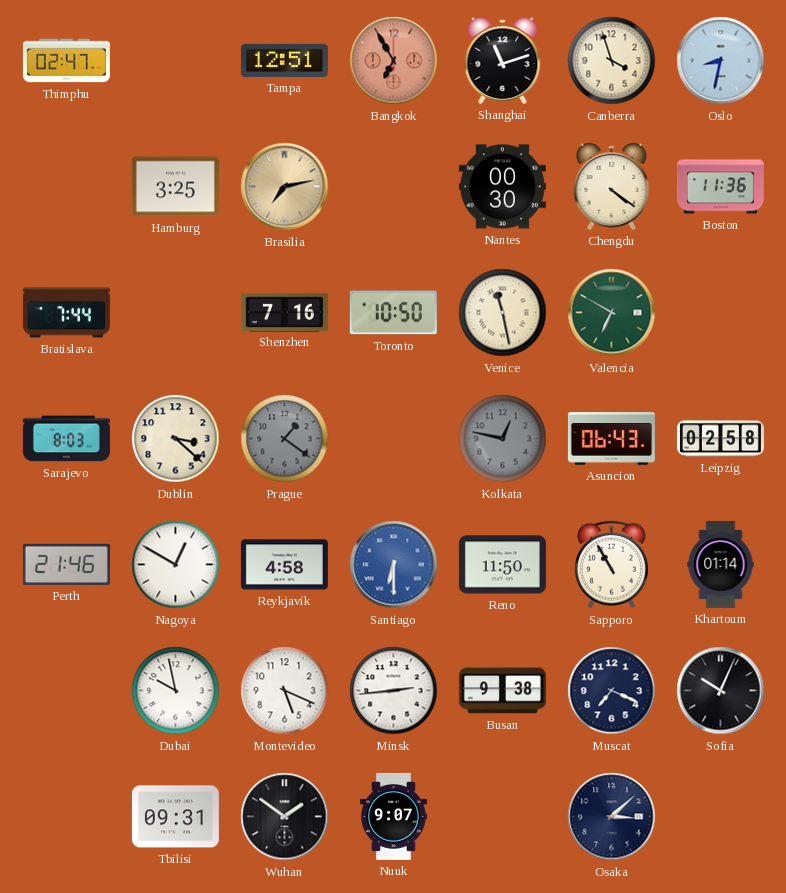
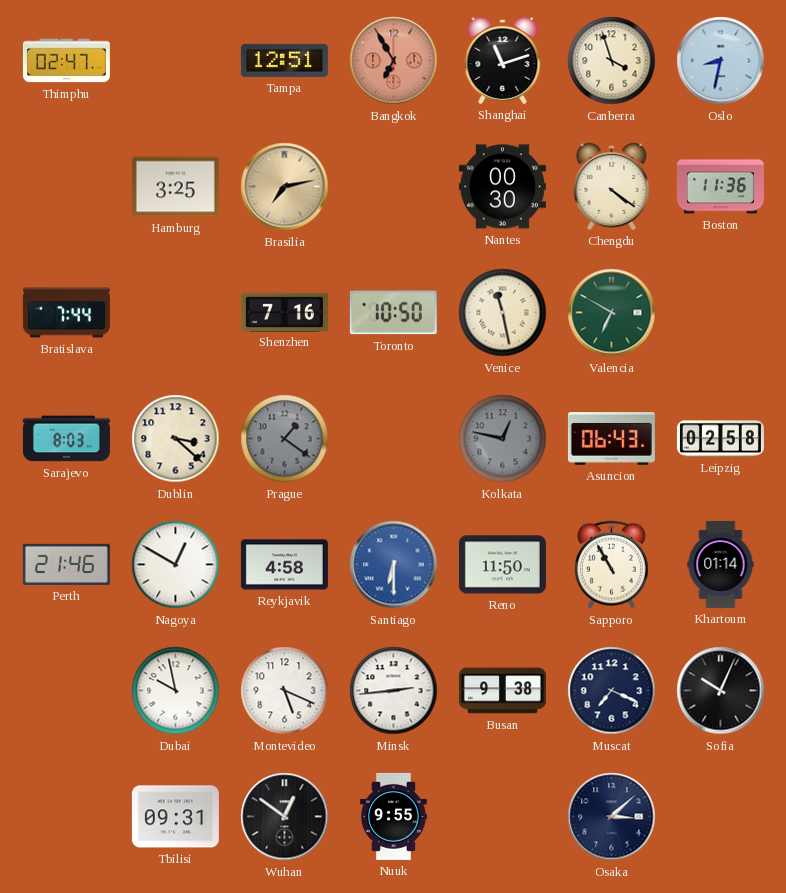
Wuhan: 1:51 -> 12:51 (285, 817)
Nuuk: 9:07 -> 9:55 (394, 816)
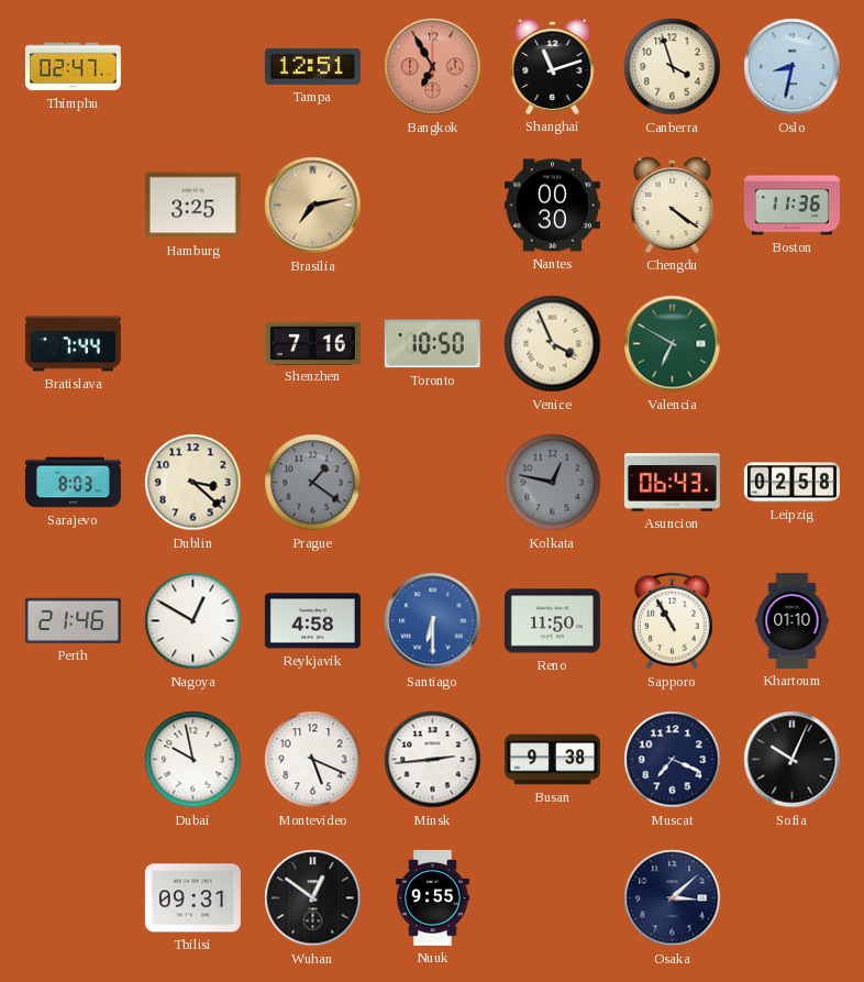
Venice: 11:28 -> 3:56 (553, 344)
Khartoum: 01:14 -> 01:10 (793, 620)
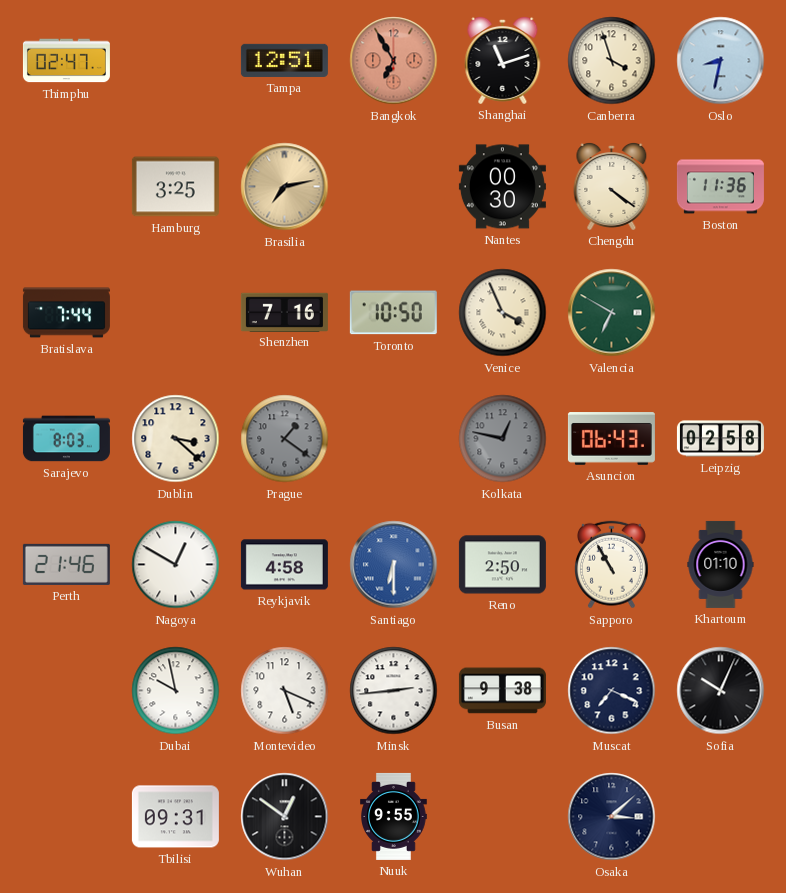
Reno: 11:50 -> 2:50 (502, 565)
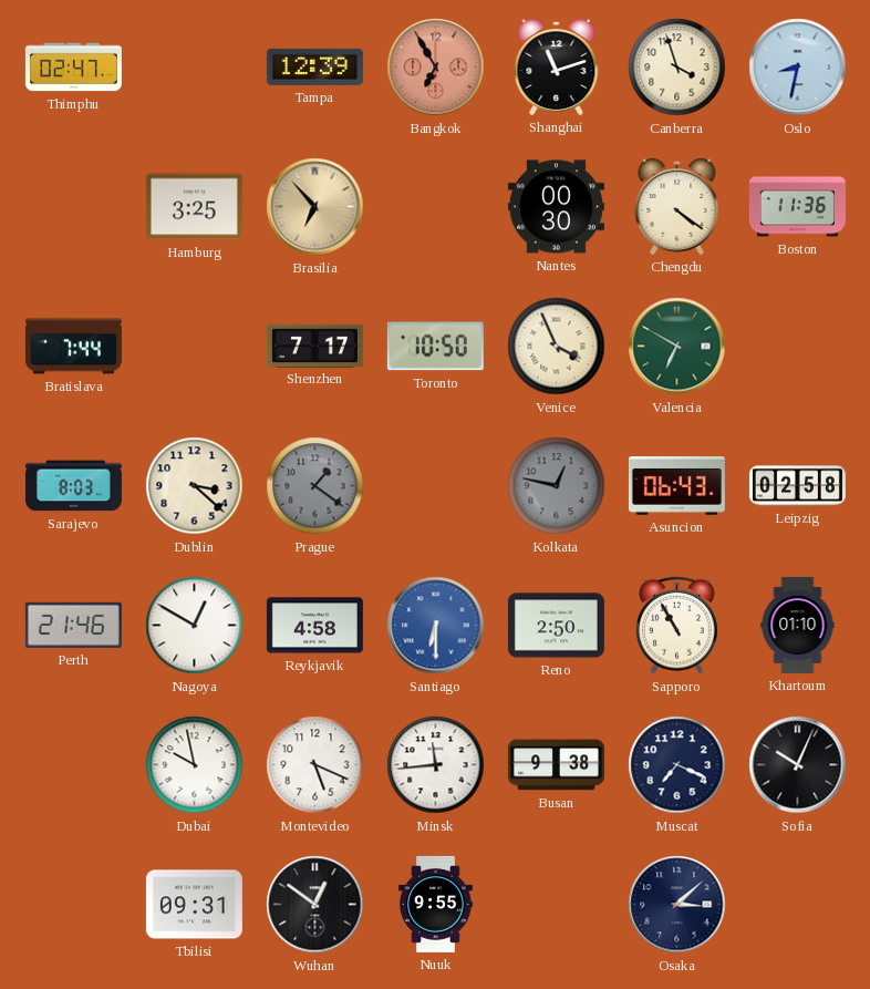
Tampa: 12:51 -> 12:39 (314, 66)
Brasilia: 7:13 -> 6:53 (315, 207)
Shenzhen: 7:16 -> 7:17 (314, 346)
Minsk: 2:44 -> 11:44 (436, 765)
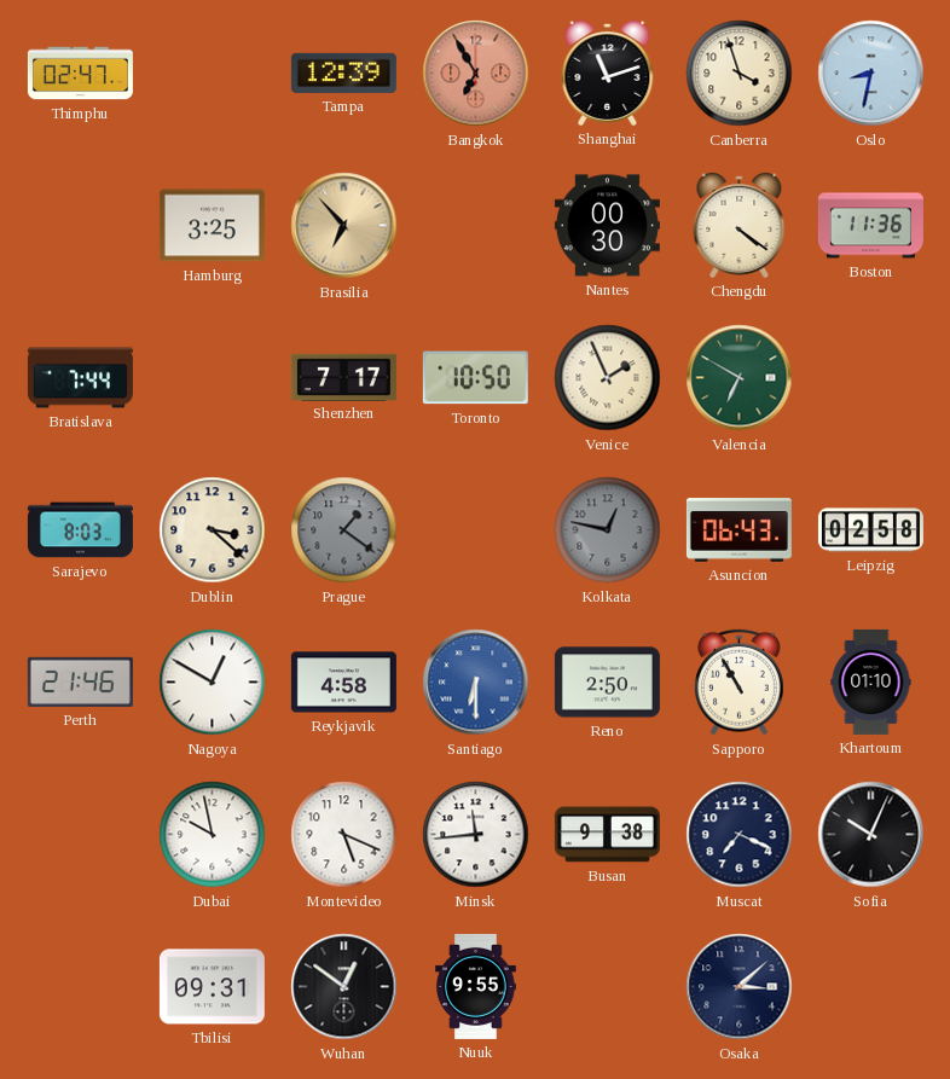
Venice: 3:56 -> 1:56 (608, 378)
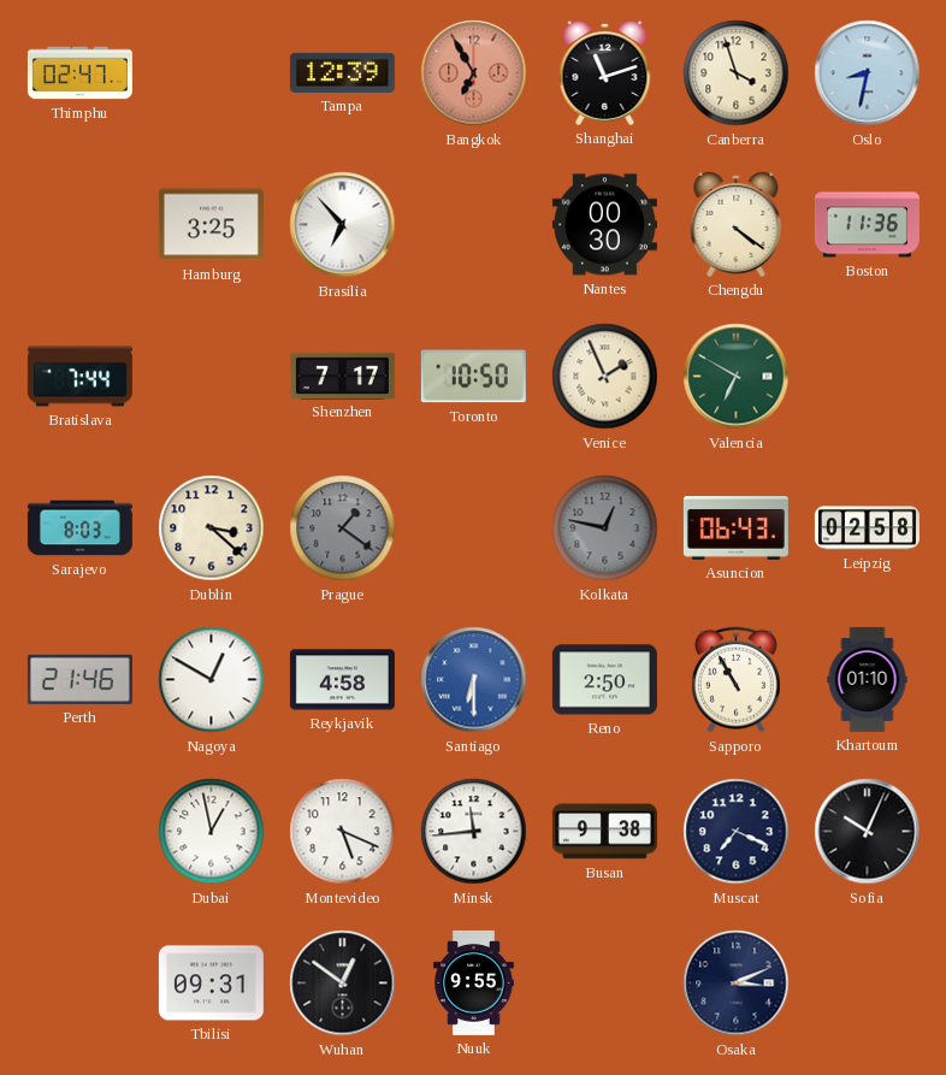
Brasilia dial: champagne -> white (343, 225)
Dubai: 9:58 -> 12:58 (212, 832)
Osaka: 3:08 -> 3:11 (737, 984)
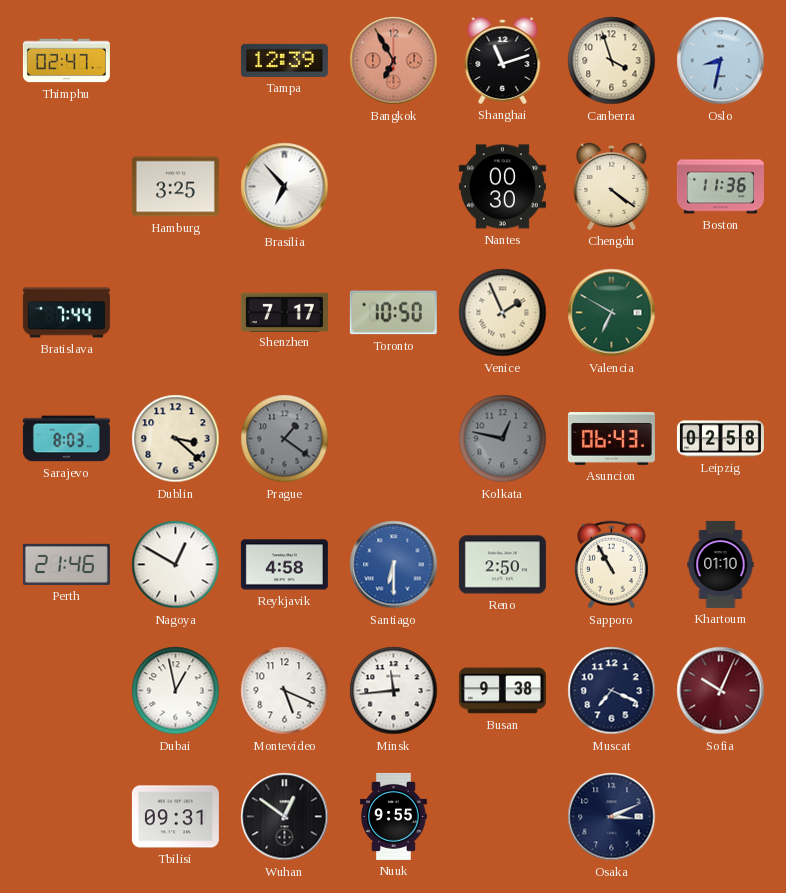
Sofia dial: black -> burgundy (721, 691)
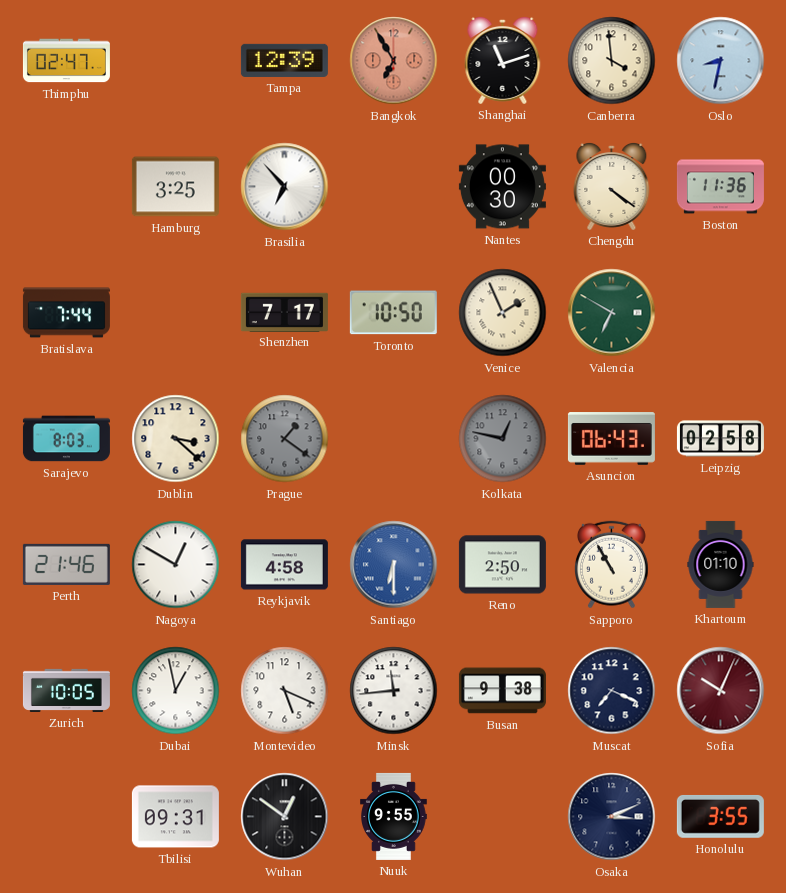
Canberra: 3:57 -> 3:59 (612, 61)
Zurich: none -> 10:05 (66, 690)
Honolulu: none -> 3:55 (720, 816)
